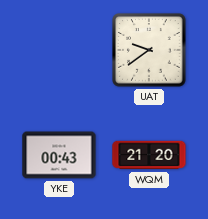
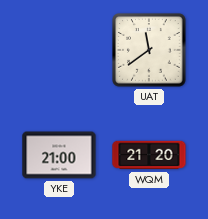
UAT: 9:39 -> 11:39 (149, 50)
YKE: 00:43 -> 21:00 (59, 155)
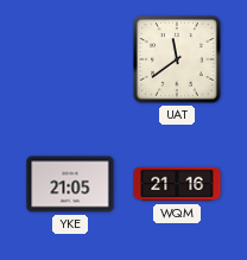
YKE: 21:00 -> 21:05 (70, 184)
WQM: 21:20 -> 21:16 (177, 184)
